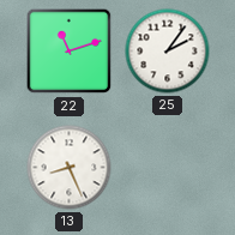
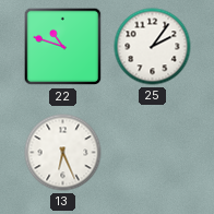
22: 11:12 -> 10:48 (63, 47)
13: 8:26 -> 6:26 (63, 153)
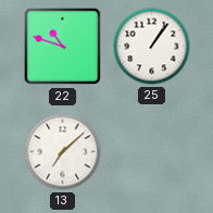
25: 2:06 -> 1:06 (152, 47)
13: 6:26 -> 7:08 (63, 152)
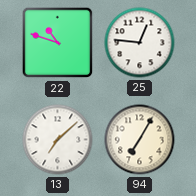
25: 1:06 -> 12:46 (140, 43)
94: none -> 7:05 (140, 140)
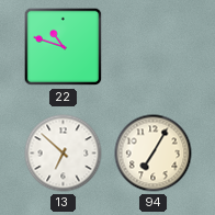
25: 12:46 -> none (140, 43)
13: 7:08 -> 6:52 (64, 154)
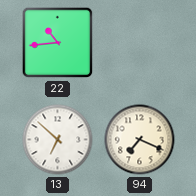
22: 10:48 -> 10:44 (58, 43)
94: 7:05 -> 7:19 (140, 140)
